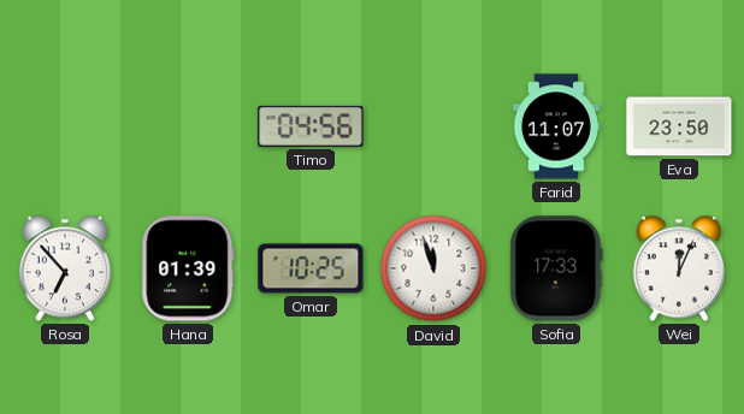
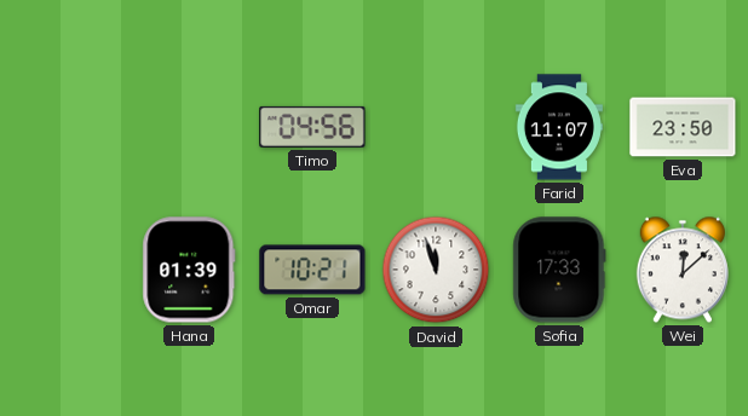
Rosa: 6:53 -> none (65, 268)
Omar: 10:25 -> 10:21 (312, 270)
Wei: 12:04 -> 12:08 (683, 270)
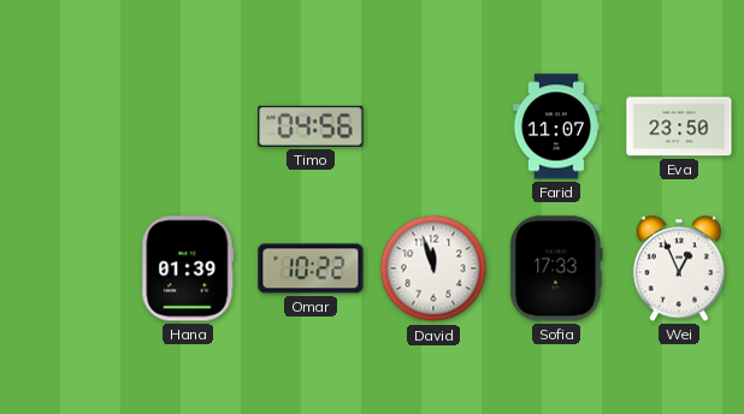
Omar: 10:21 -> 10:22 (311, 268)
Wei: 12:08 -> 12:56 (679, 268)
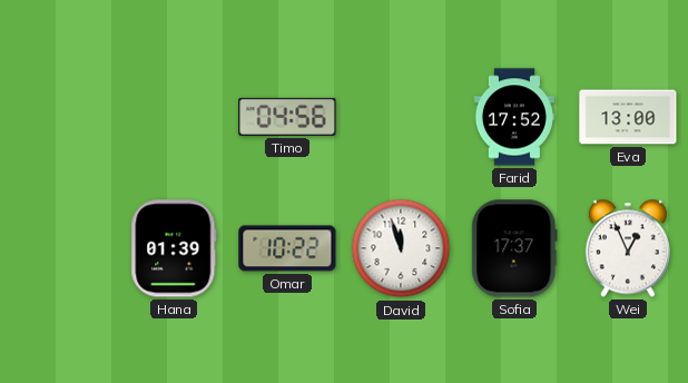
Farid: 11:07 -> 17:52 (514, 117)
Eva: 23:50 -> 13:00 (628, 117)
Sofia: 17:33 -> 17:37 (514, 248)
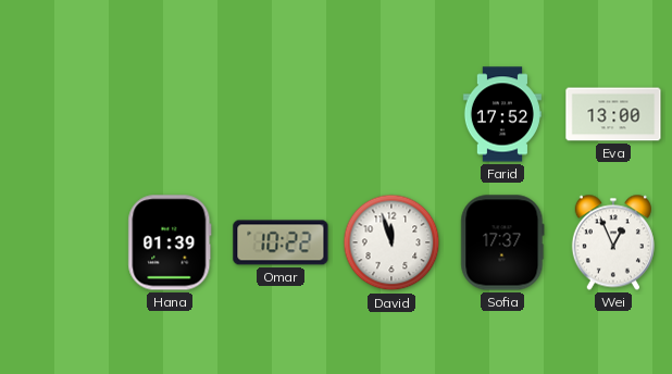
Timo: 04:56 -> none (287, 117)
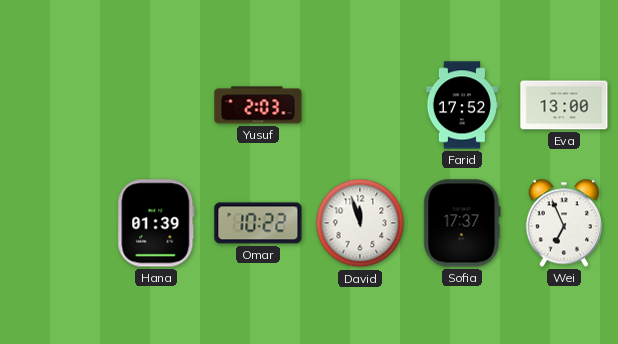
Yusuf: none -> 2:03 (258, 105)
Wei: 12:56 -> 6:56 (564, 223)
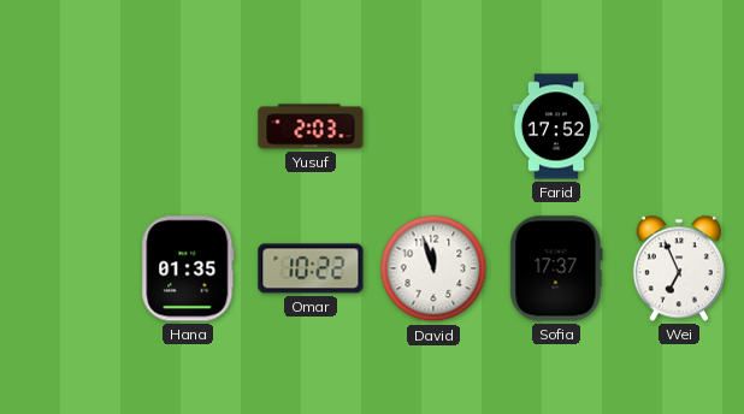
Eva: 13:00 -> none (564, 105)
Hana: 01:39 -> 01:35 (188, 268)
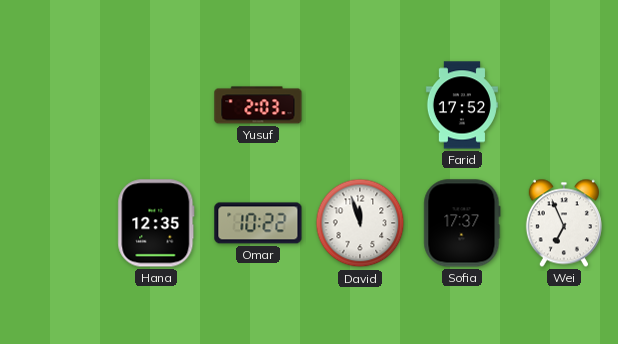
Hana: 01:35 -> 12:35 (156, 223)
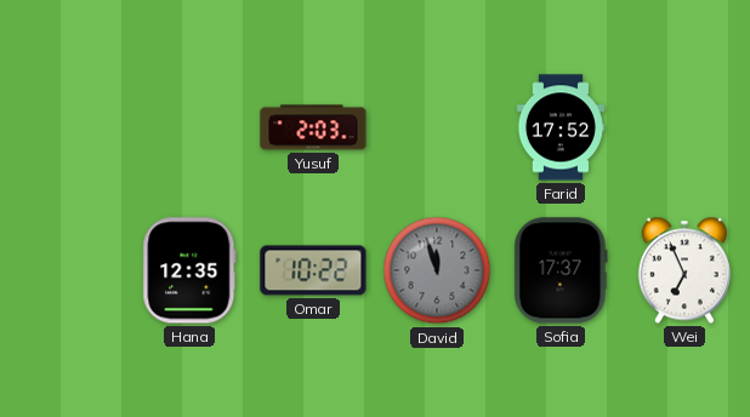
David dial: white -> grey (437, 270)
